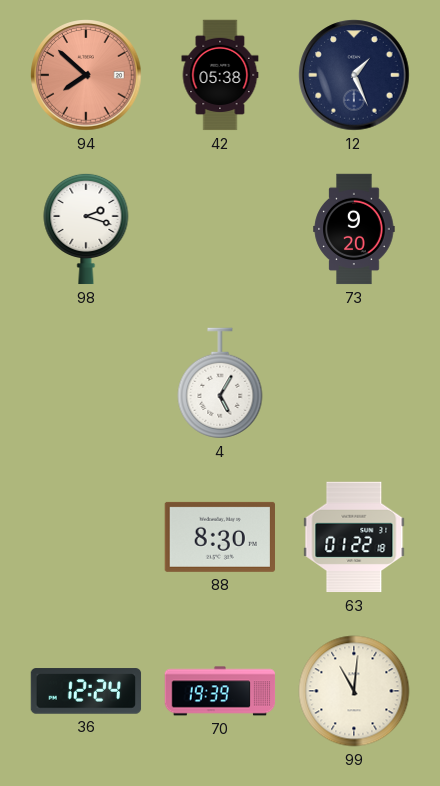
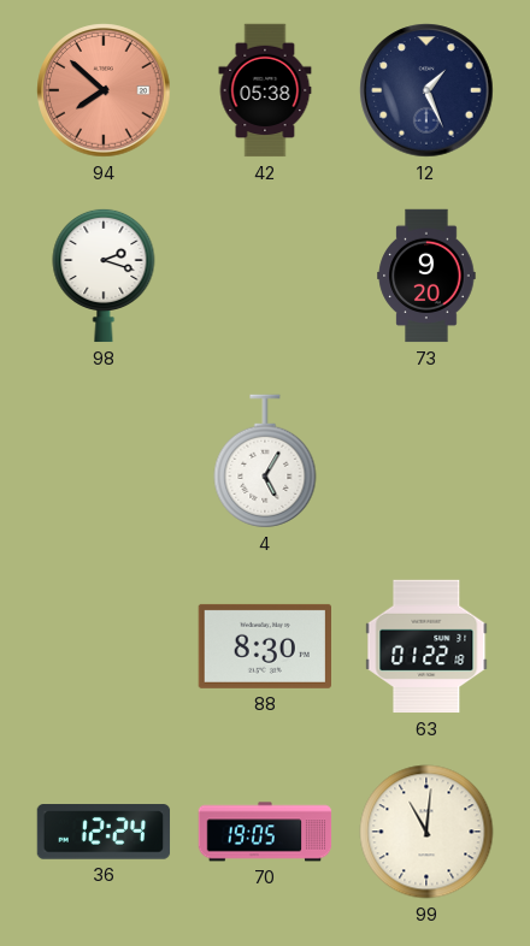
70: 19:39 -> 19:05 (265, 832)
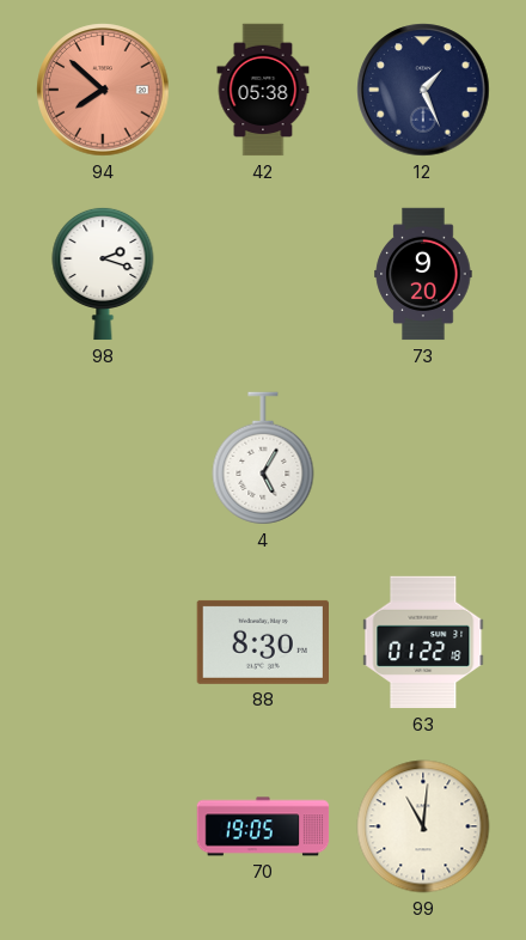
36: 12:24 -> none (104, 832)
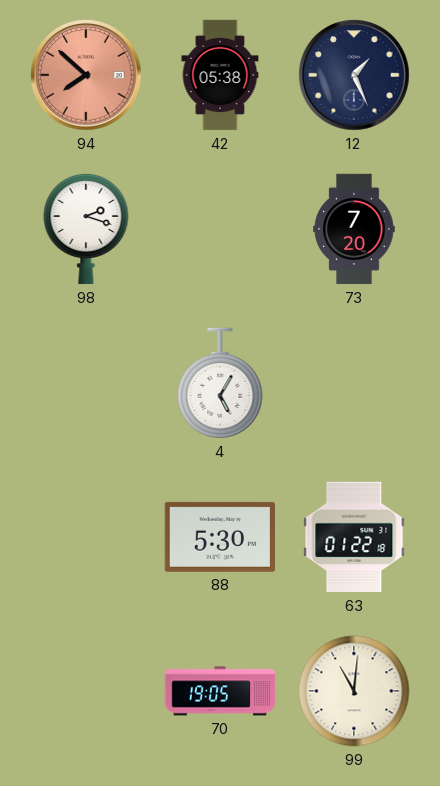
73: 9:20 -> 7:20 (354, 229)
88: 8:30 -> 5:30 (219, 537)
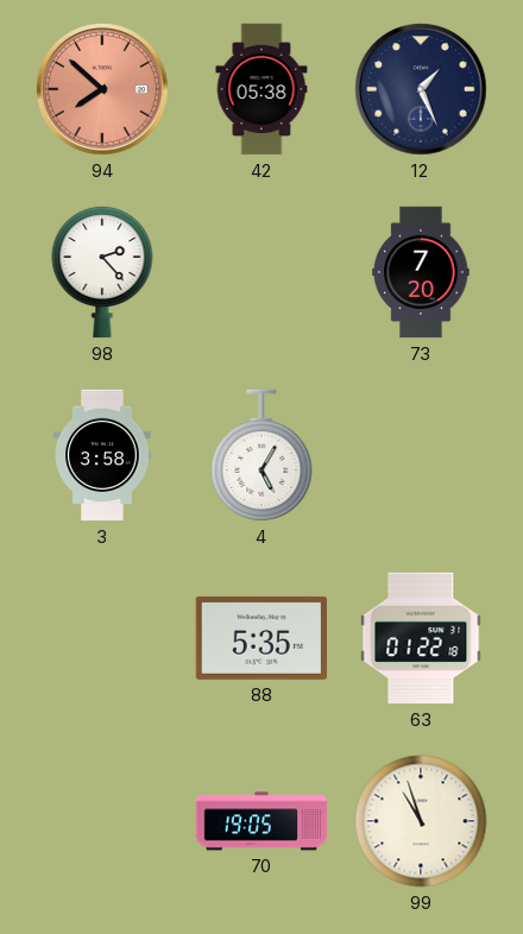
98: 2:18 -> 2:23 (102, 272)
3: none -> 3:58 (102, 455)
88: 5:30 -> 5:35 (260, 638)
99: 11:01 -> 10:57 (421, 821)
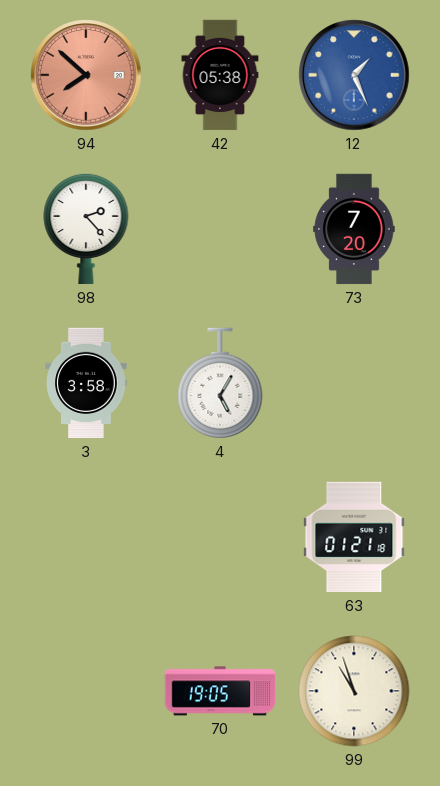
12 dial: navy -> blue (354, 75)
88: 5:35 -> none (260, 638)
63: 01:22 -> 01:21 (354, 537)
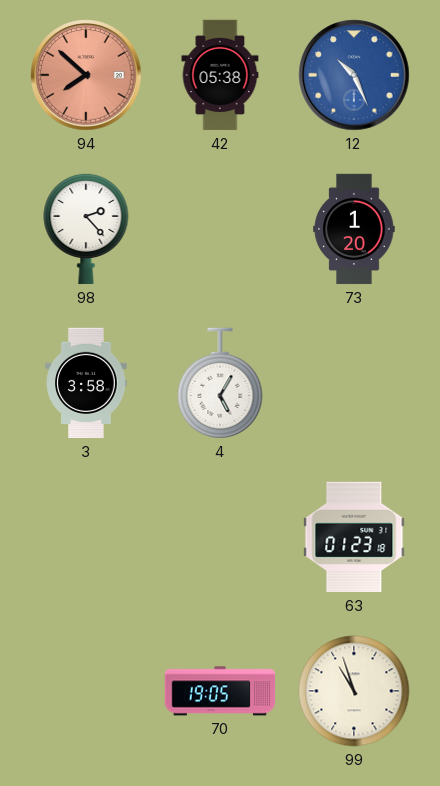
12: 1:26 -> 10:26 (354, 75)
73: 7:20 -> 1:20 (354, 229)
63: 01:21 -> 01:23 (354, 537)
